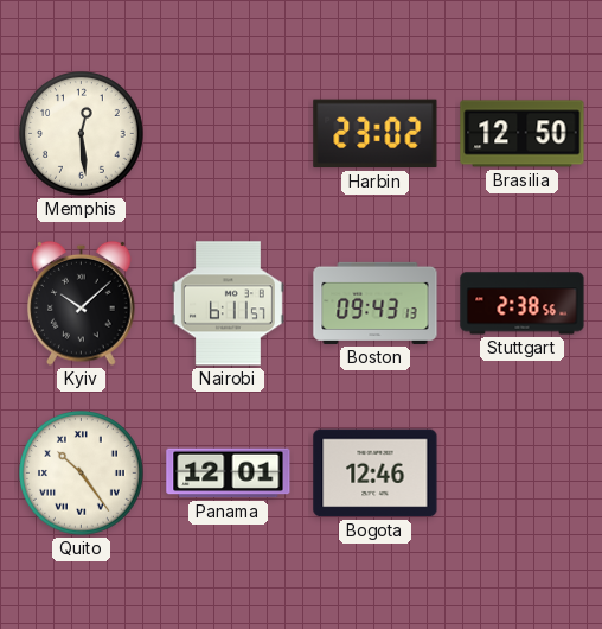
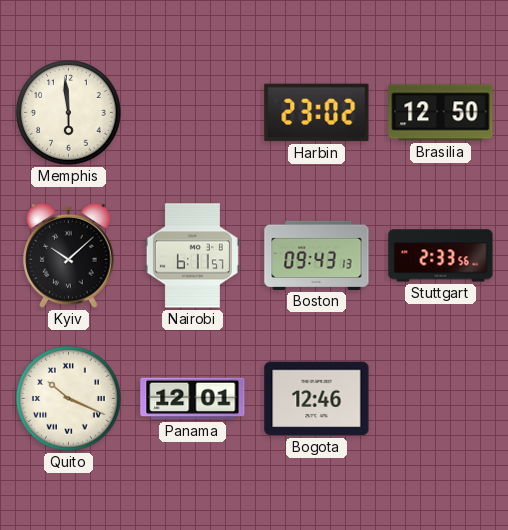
Memphis: 12:29 -> 5:59 (69, 113)
Stuttgart: 2:38 -> 2:33 (441, 256)
Quito: 10:24 -> 10:19 (69, 399)
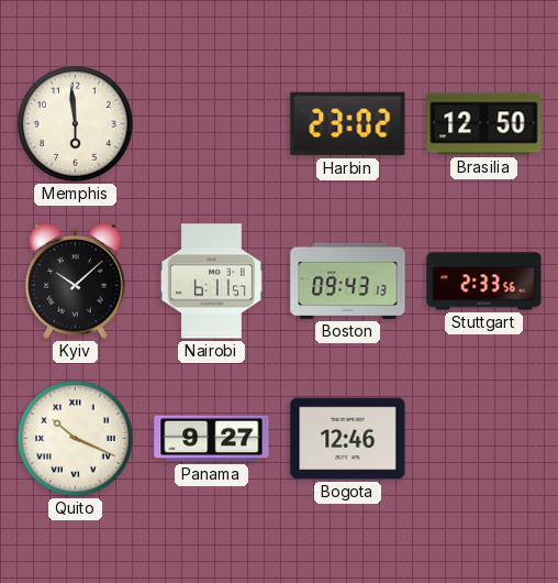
Panama: 12:01 -> 9:27 (212, 439)
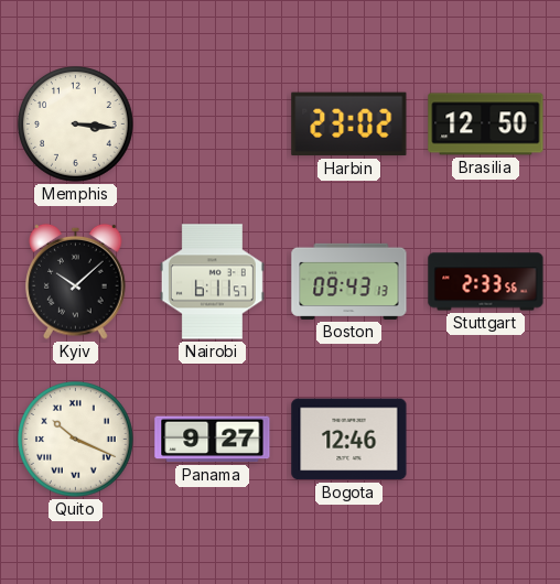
Memphis: 5:59 -> 3:16 (76, 125)
